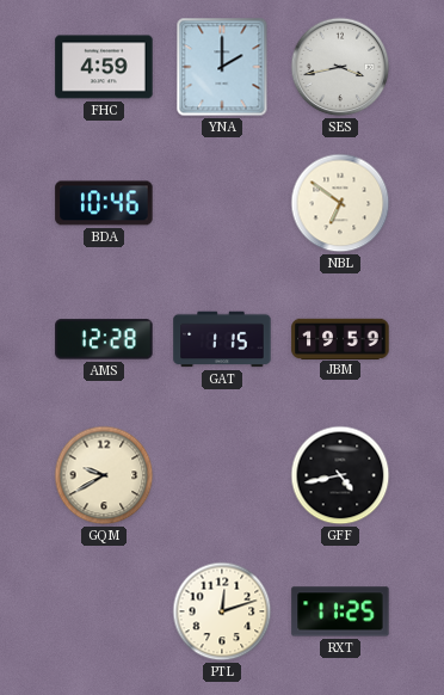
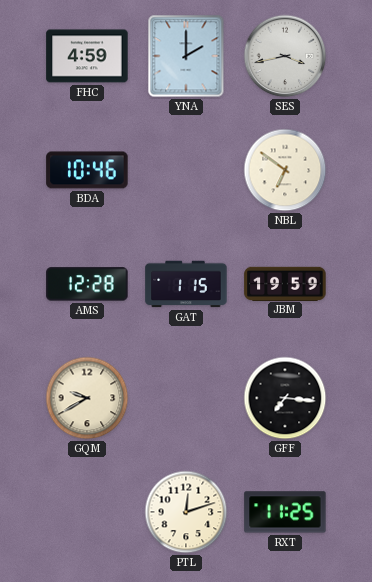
GFF: 4:43 -> 7:16 (285, 398)
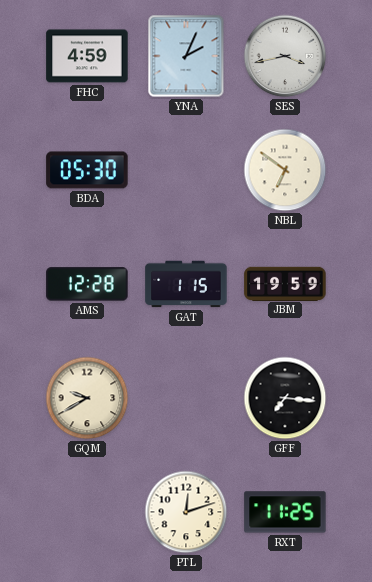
YNA: 2:00 -> 2:04 (186, 56)
BDA: 10:46 -> 05:30 (87, 170)
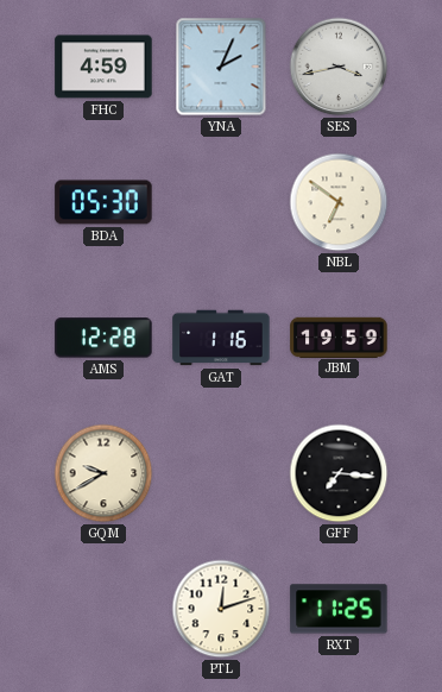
GAT: 1:15 -> 1:16 (221, 338)
